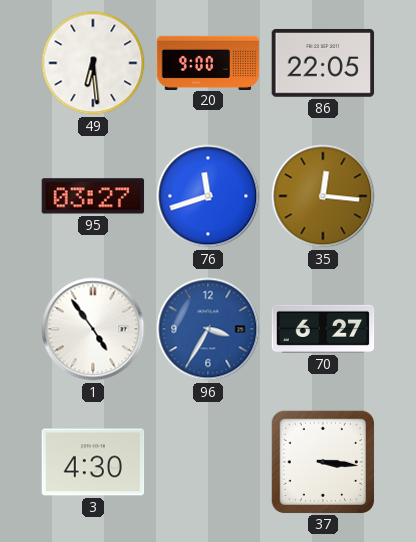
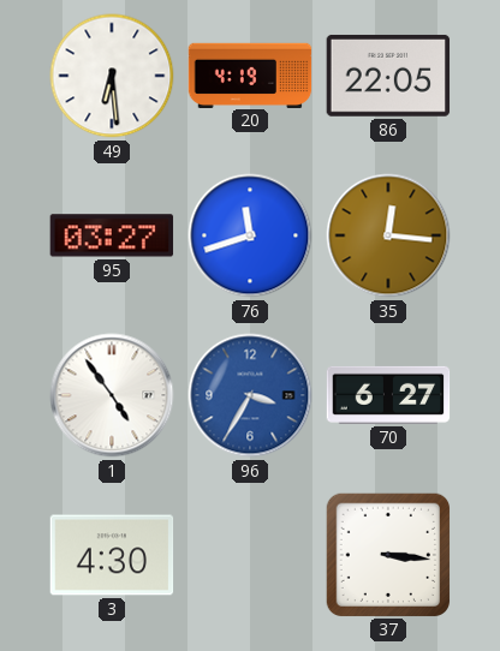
20: 9:00 -> 4:19 (250, 74)
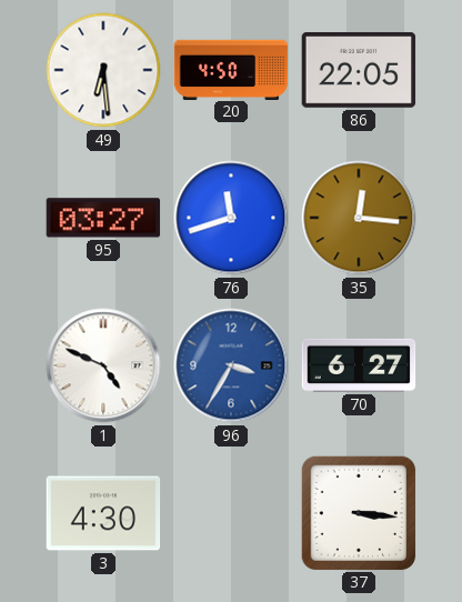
20: 4:19 -> 4:50 (231, 69)
1: 4:54 -> 4:49 (103, 365)
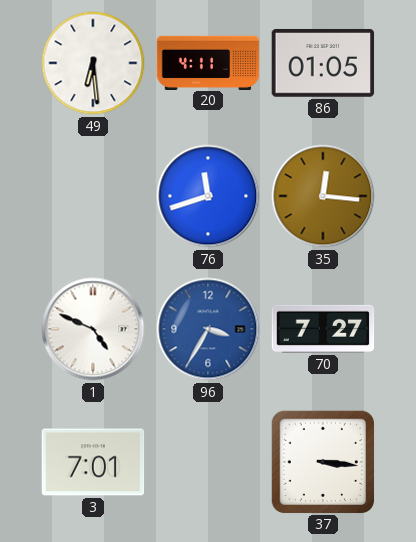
20: 4:50 -> 4:11 (208, 62)
86: 22:05 -> 01:05 (323, 63)
95: 03:27 -> none (103, 218)
70: 6:27 -> 7:27 (323, 329)
3: 4:30 -> 7:01 (93, 462)
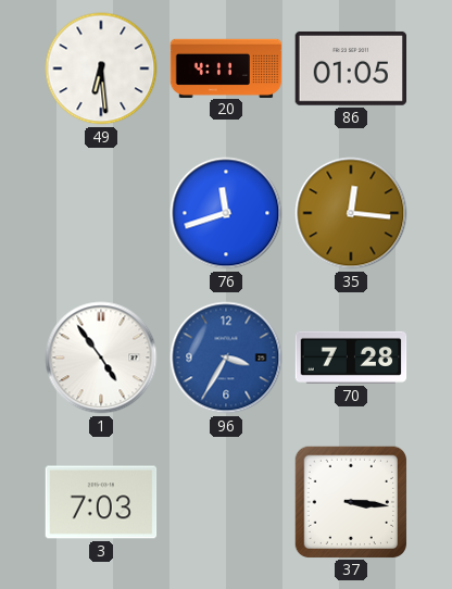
1: 4:49 -> 4:54 (101, 358)
70: 7:27 -> 7:28 (351, 358)
3: 7:01 -> 7:03 (101, 502)
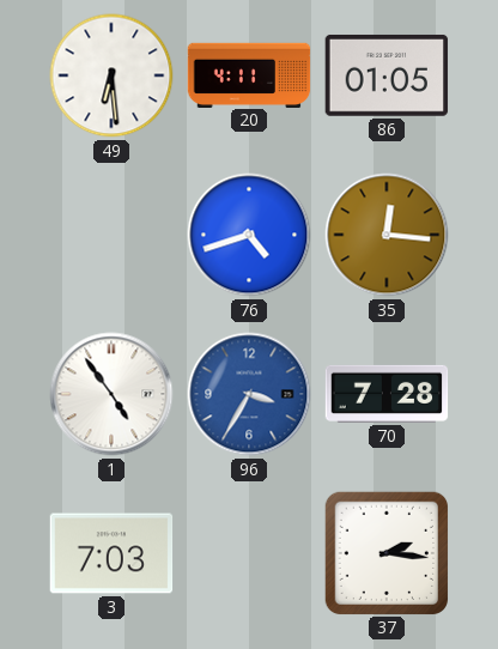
76: 11:42 -> 4:42 (249, 235)
37: 3:16 -> 2:16 (385, 552)
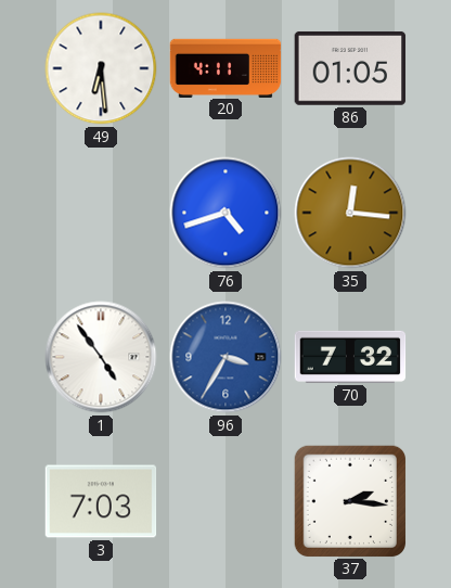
70: 7:28 -> 7:32 (350, 357)
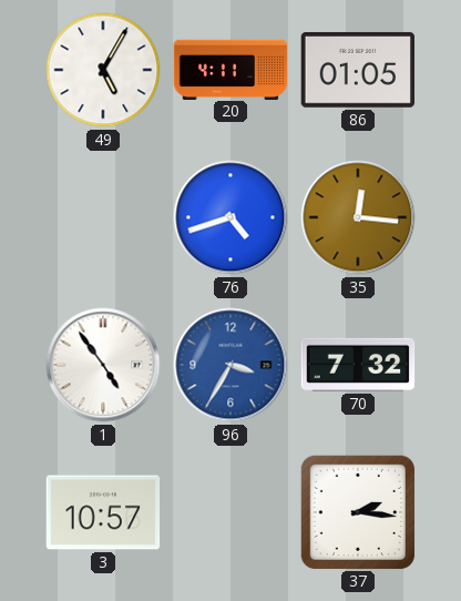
49: 6:29 -> 5:05 (103, 70)
3: 7:03 -> 10:57 (103, 512)
